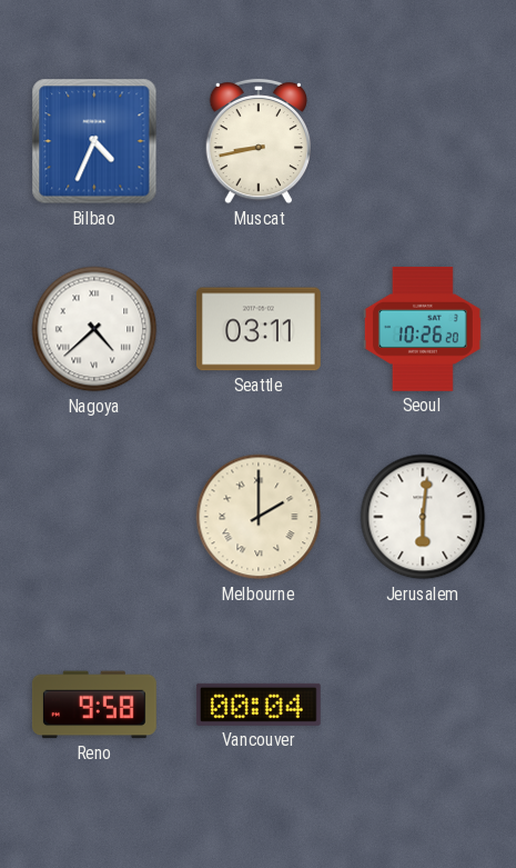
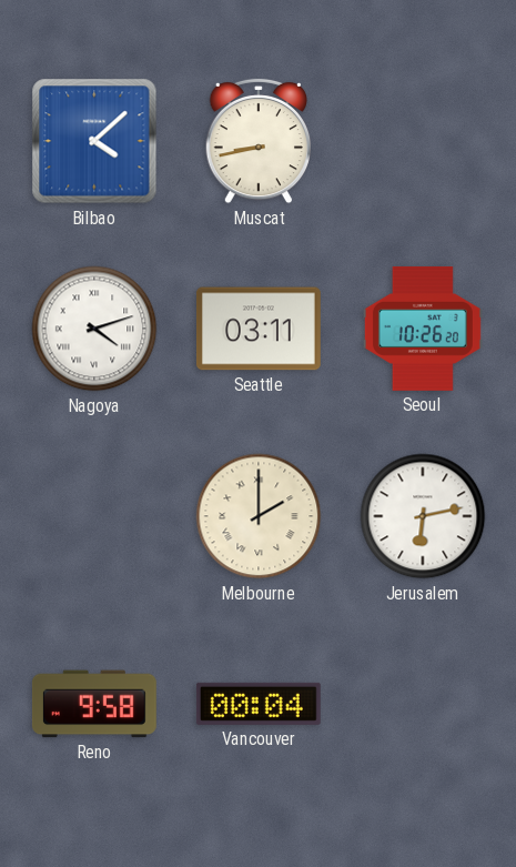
Bilbao: 4:34 -> 4:08 (94, 141)
Nagoya: 4:38 -> 4:12 (94, 329)
Jerusalem: 6:01 -> 6:13 (423, 516)
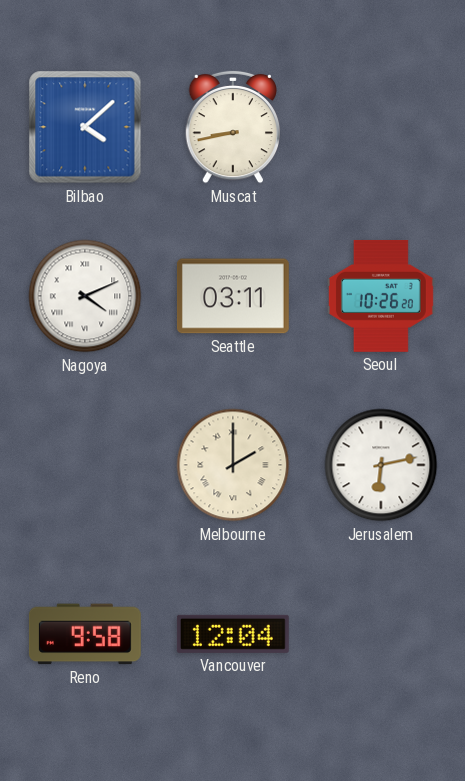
Nagoya: 4:12 -> 4:11 (85, 296)
Vancouver: 00:04 -> 12:04 (233, 634)
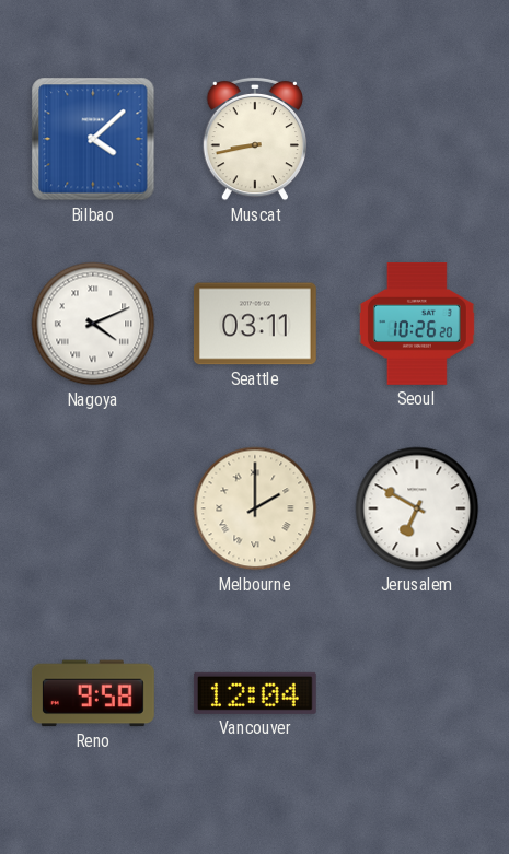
Jerusalem: 6:13 -> 6:50 (417, 508)
